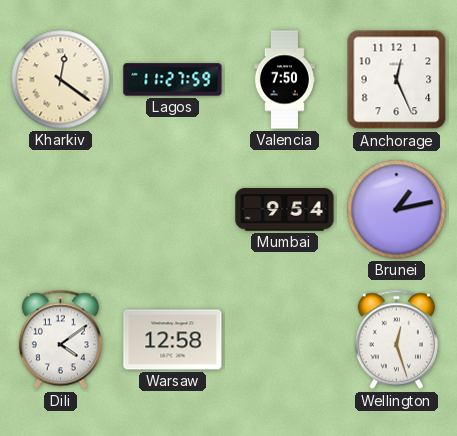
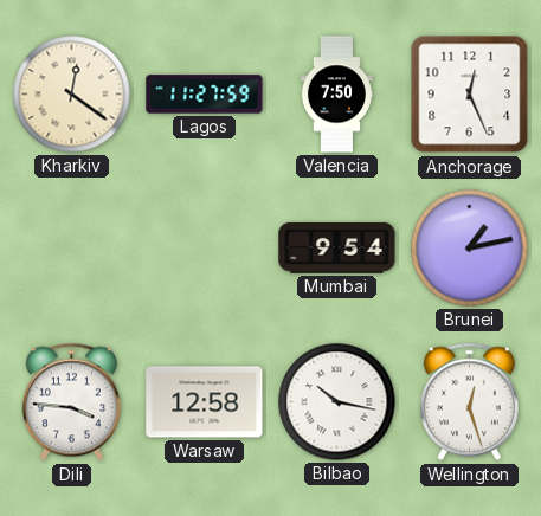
Dili: 4:09 -> 3:46 (71, 402)
Bilbao: none -> 10:17 (337, 402)
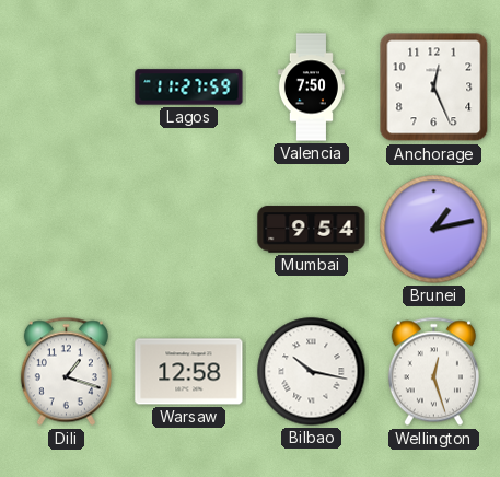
Kharkiv: 12:21 -> none (72, 95)
Dili: 3:46 -> 1:18 (66, 372)
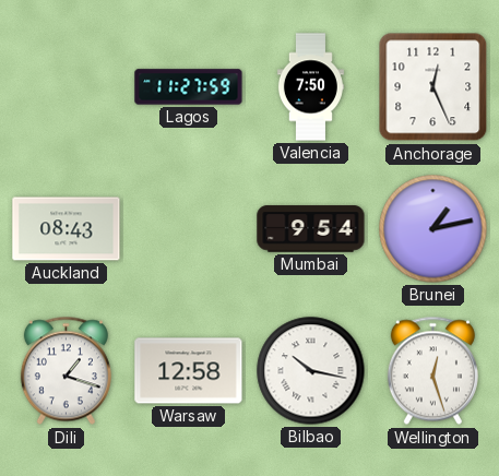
Auckland: none -> 08:43 (67, 229)
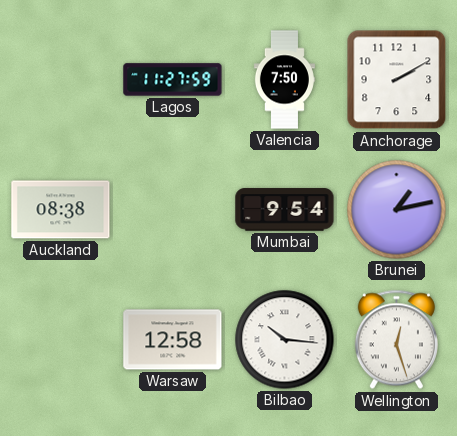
Anchorage: 12:26 -> 2:10 (397, 80)
Auckland: 08:43 -> 08:38 (61, 210)
Dili: 1:18 -> none (66, 371)
Bilbao: 10:17 -> 10:16 (285, 340)
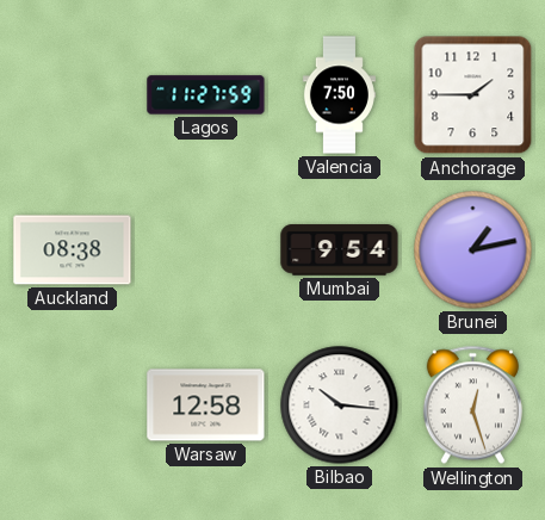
Anchorage: 2:10 -> 1:45 (473, 95)
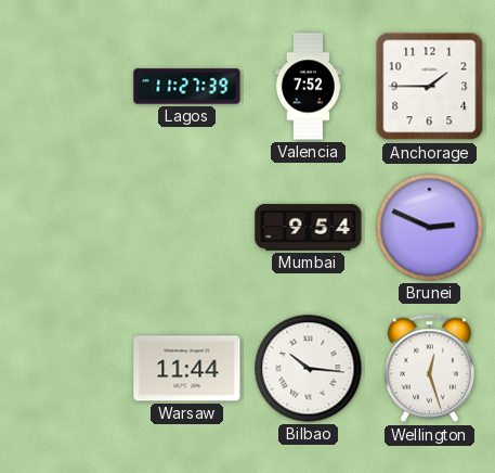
Lagos: 11:27:59 -> 11:27:39 (187, 87)
Valencia: 7:50 -> 7:52 (308, 87)
Auckland: 08:38 -> none (73, 250)
Brunei: 1:13 -> 2:49 (430, 228)
Warsaw: 12:58 -> 11:44 (187, 369)
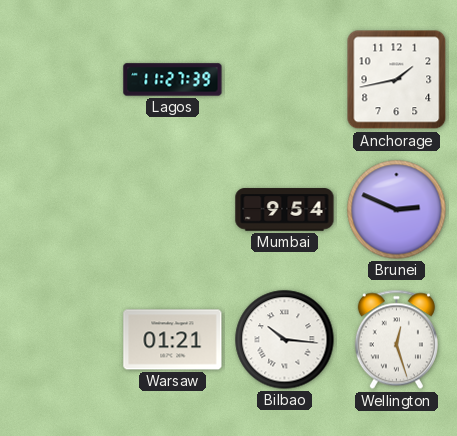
Valencia: 7:52 -> none (308, 87)
Anchorage: 1:45 -> 1:43 (397, 80)
Warsaw: 11:44 -> 01:21 (173, 340)
